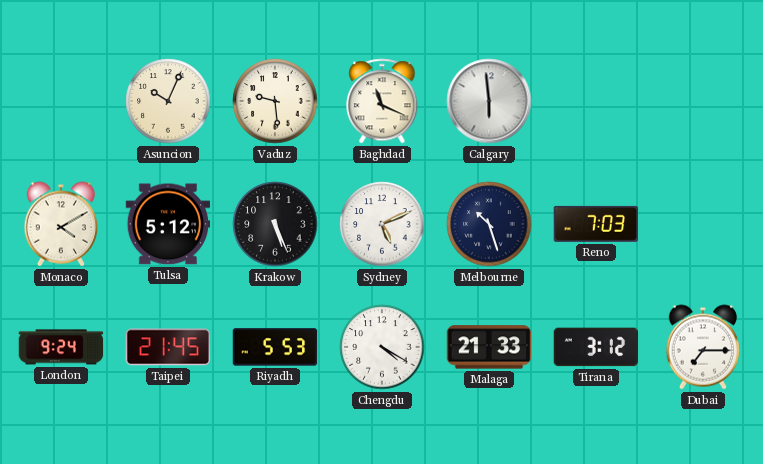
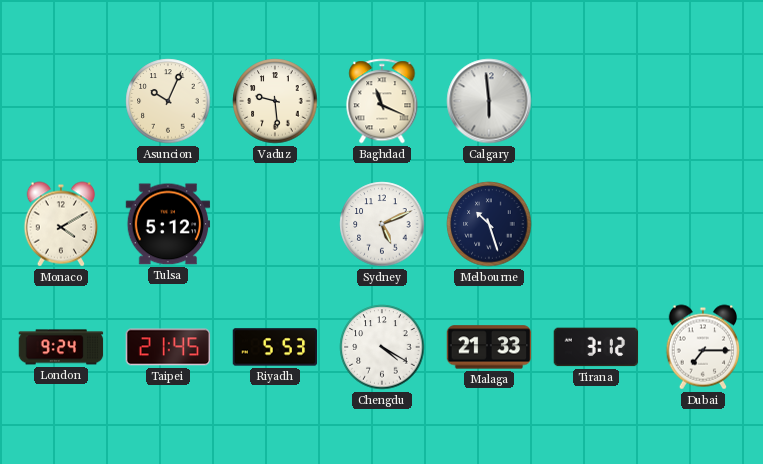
Krakow: 5:26 -> none (275, 224)
Reno: 7:03 -> none (596, 224)
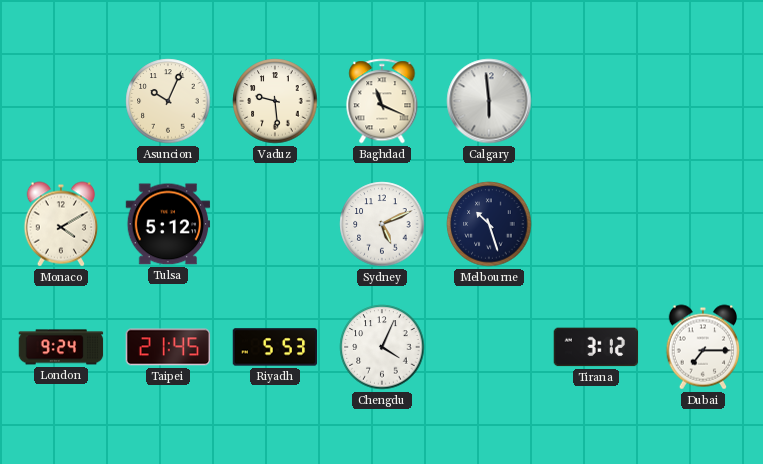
Chengdu: 4:20 -> 4:04 (382, 347)
Malaga: 21:33 -> none (489, 347)
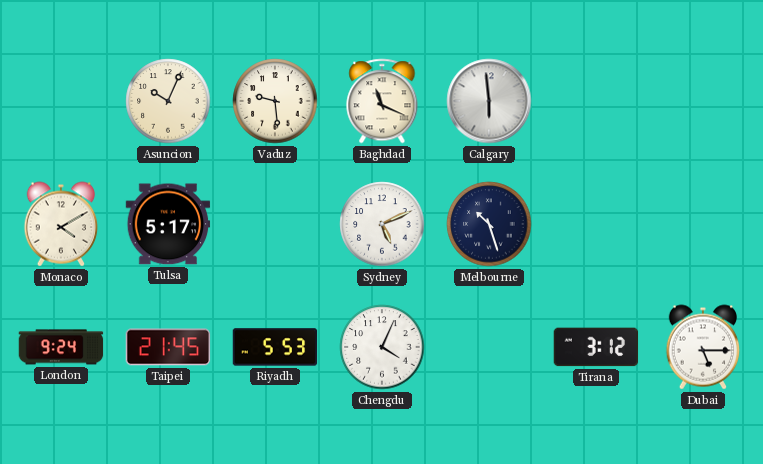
Tulsa: 5:12 -> 5:17 (168, 224)
Dubai: 7:15 -> 5:15 (703, 347)
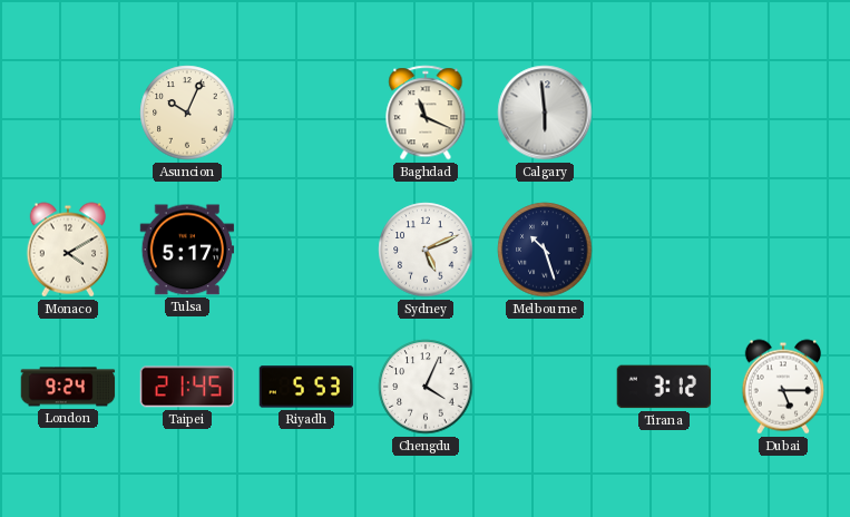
Vaduz: 9:29 -> none (275, 101)
